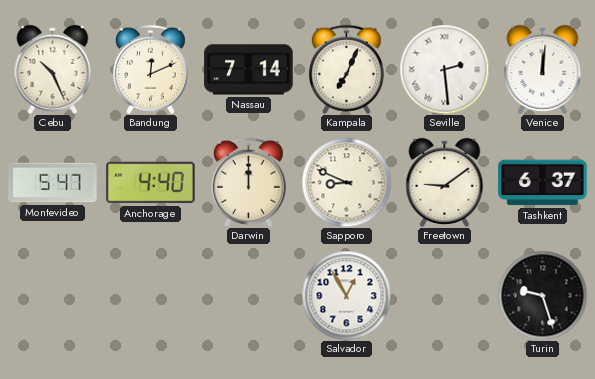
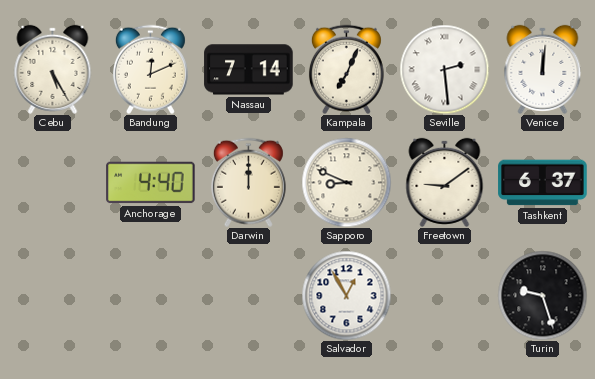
Cebu: 10:26 -> 5:25 (53, 69)
Montevideo: 5:47 -> none (53, 183)
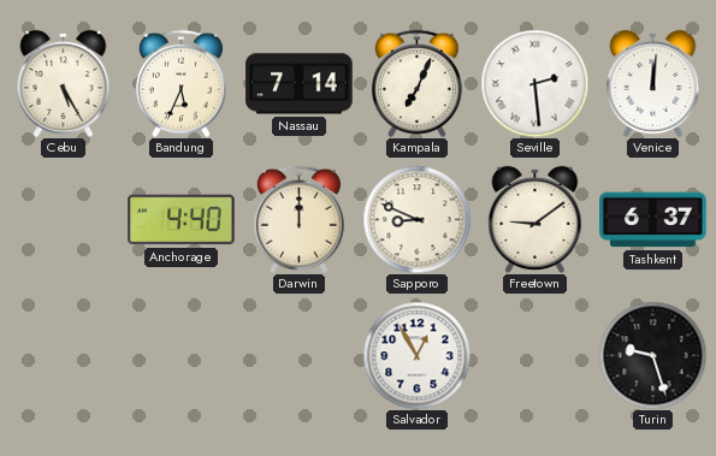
Bandung: 12:11 -> 5:34 (181, 83)
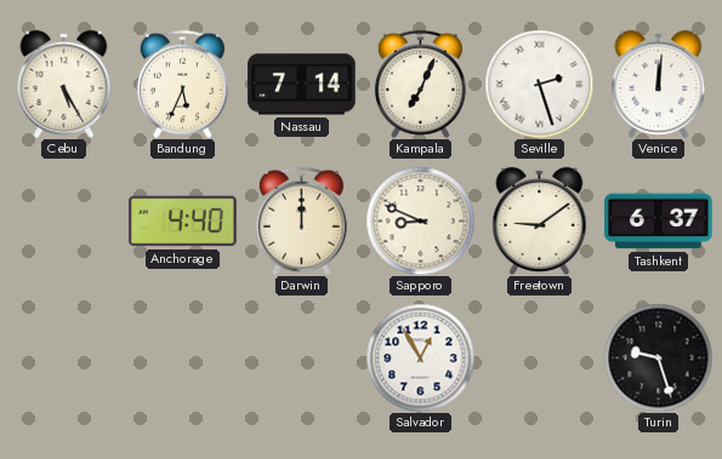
Seville: 2:29 -> 2:27 (539, 84)
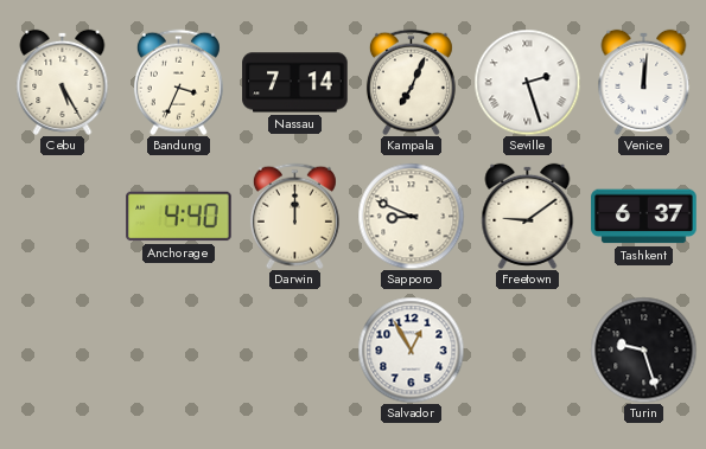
Bandung: 5:34 -> 3:34 (178, 82)
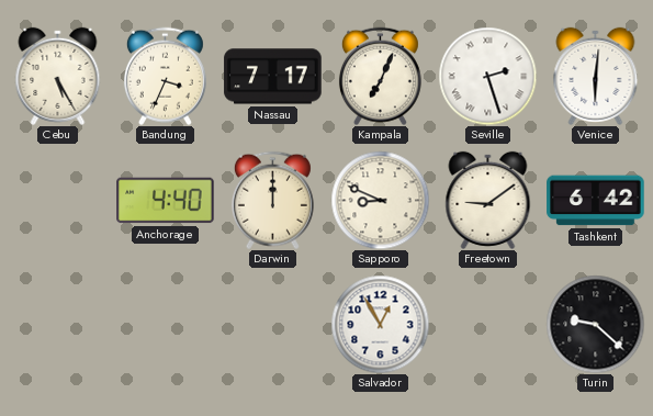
Nassau: 7:14 -> 7:17 (273, 77)
Venice: 12:01 -> 6:01 (596, 76)
Tashkent: 6:37 -> 6:42 (596, 201)
Turin: 9:27 -> 9:22 (595, 324)
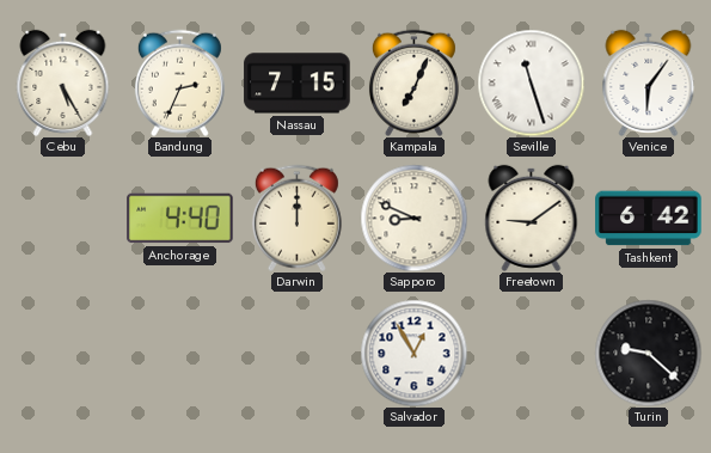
Bandung: 3:34 -> 2:34 (179, 82)
Nassau: 7:17 -> 7:15 (298, 84)
Seville: 2:27 -> 11:27 (531, 82)
Venice: 6:01 -> 6:06 (649, 82)
